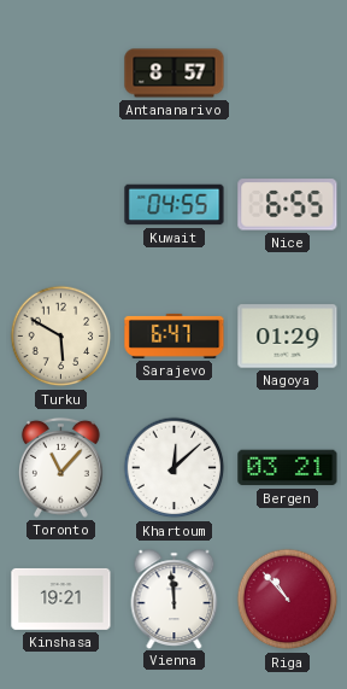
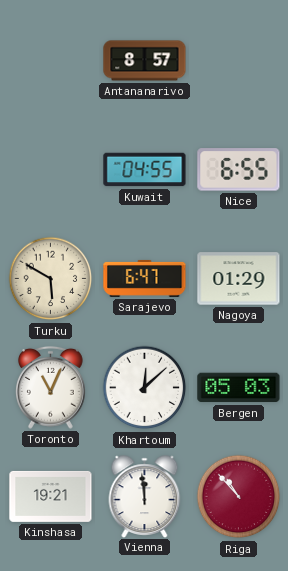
Toronto: 11:07 -> 11:04 (51, 387)
Bergen: 03:21 -> 05:03 (239, 388)
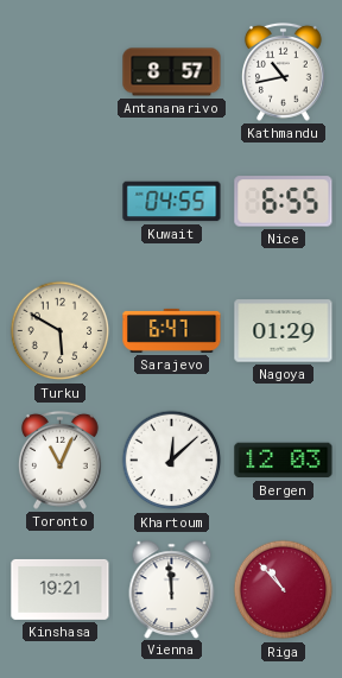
Kathmandu: none -> 10:43 (284, 71)
Bergen: 05:03 -> 12:03 (284, 461)
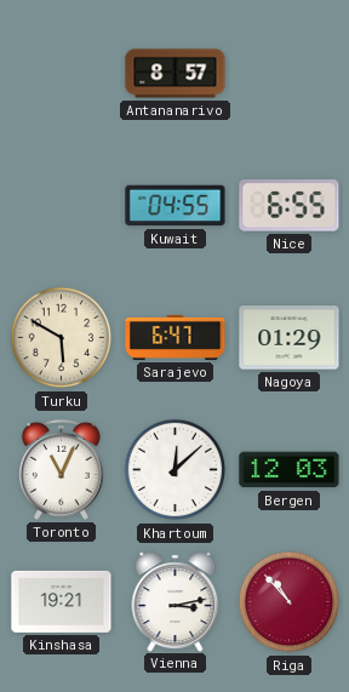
Kathmandu: 10:43 -> none (284, 71)
Vienna: 11:59 -> 3:13 (176, 601)
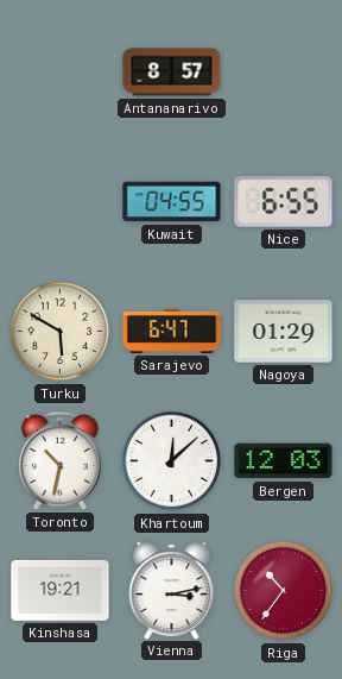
Toronto: 11:04 -> 10:32 (61, 460)
Riga: 10:53 -> 10:36 (284, 591)
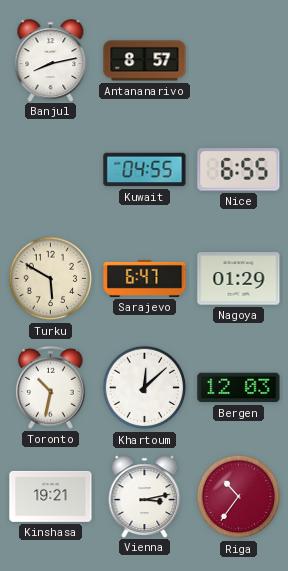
Banjul: none -> 8:13 (51, 60)
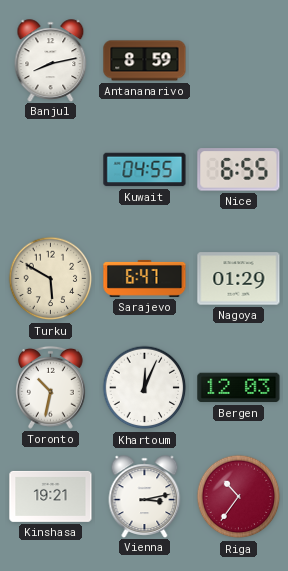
Antananarivo: 8:57 -> 8:59 (145, 61)
Khartoum: 12:08 -> 12:04 (145, 388)
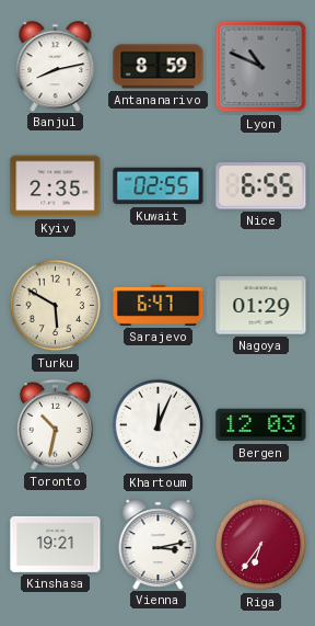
Lyon: none -> 10:49 (261, 67)
Kyiv: none -> 2:35 (56, 186)
Kuwait: 04:55 -> 02:55 (159, 186)
Riga: 10:36 -> 6:36 (261, 545)
